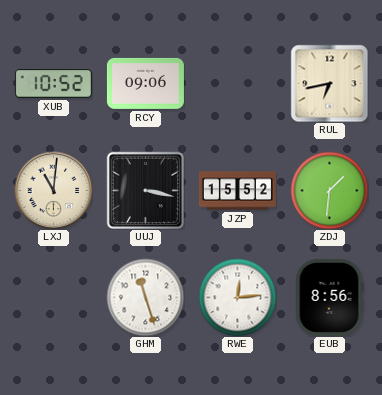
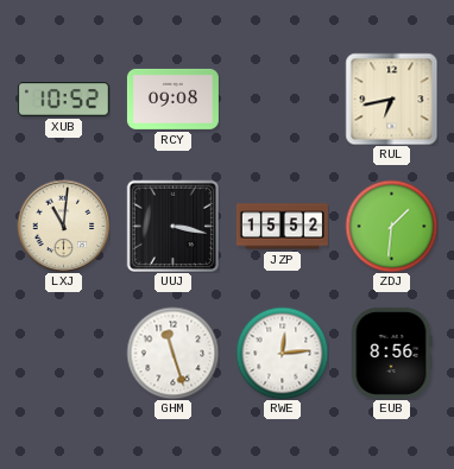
RCY: 09:06 -> 09:08 (172, 99)
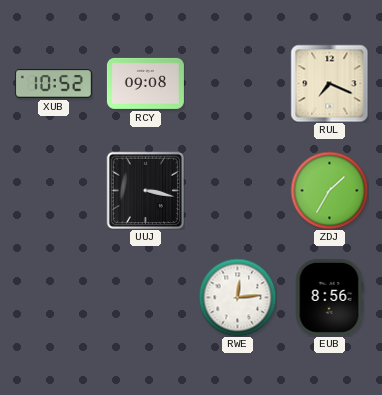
RUL: 6:43 -> 7:19 (329, 83)
LXJ: 11:01 -> none (63, 226)
JZP: 15:52 -> none (282, 227)
ZDJ: 1:31 -> 1:35 (329, 190)
GHM: 11:27 -> none (172, 353)
